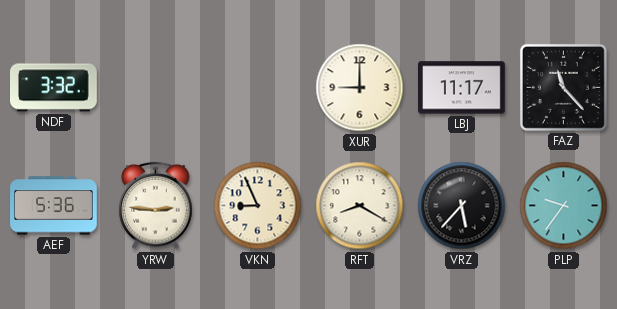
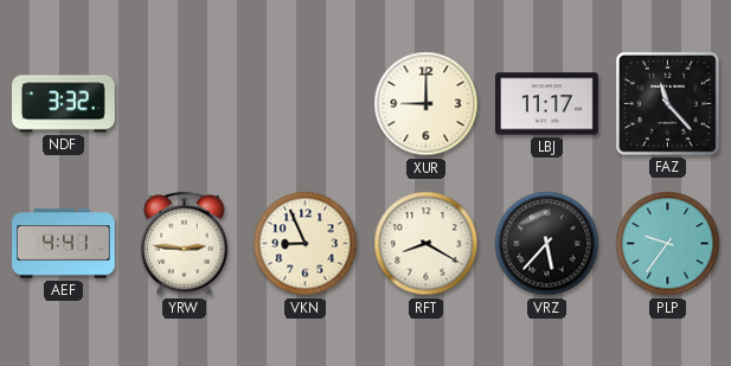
AEF: 5:36 -> 4:41 (64, 244)
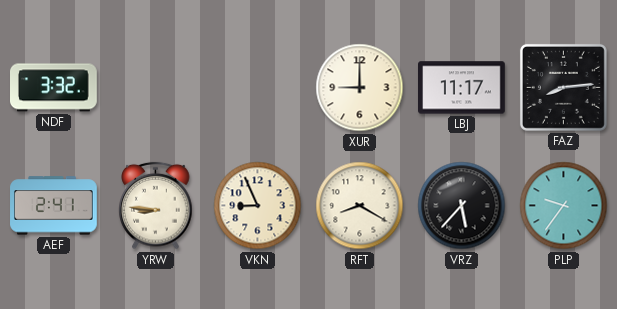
FAZ: 11:23 -> 8:14 (563, 87)
AEF: 4:41 -> 2:41 (54, 206)
YRW: 2:46 -> 8:46 (156, 206)
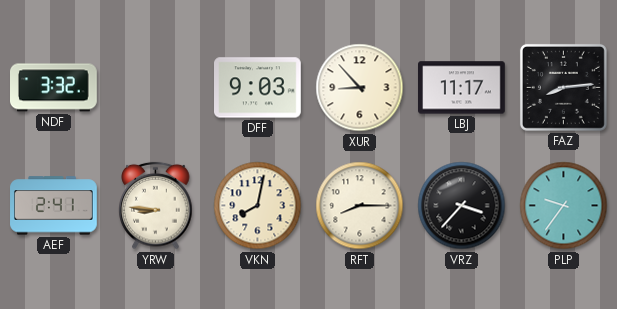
DFF: none -> 9:03 (258, 88)
XUR: 9:00 -> 8:53 (360, 88)
VKN: 8:56 -> 8:02 (258, 206)
RFT: 8:20 -> 8:15 (360, 206)
VRZ: 5:37 -> 3:37 (462, 206)
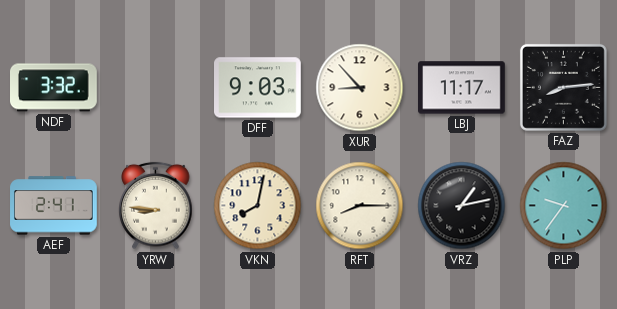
VRZ: 3:37 -> 1:13 (462, 206)
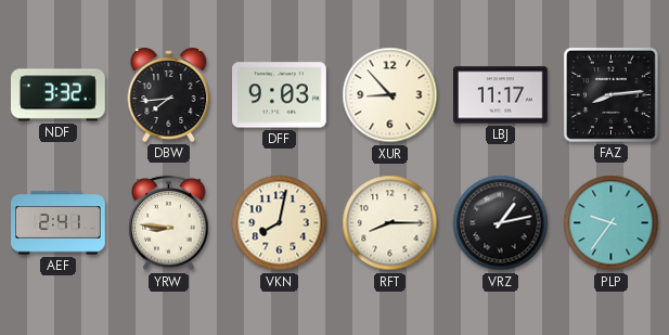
DBW: none -> 7:44 (169, 94)
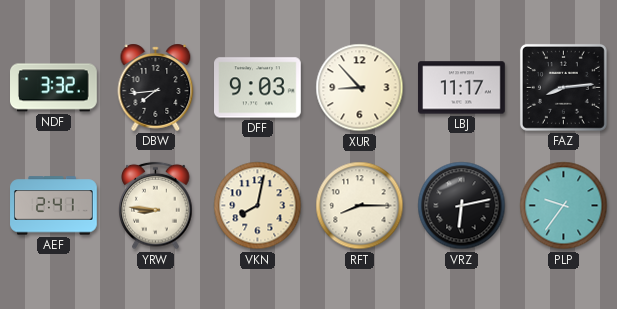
VRZ: 1:13 -> 6:13 (462, 206)
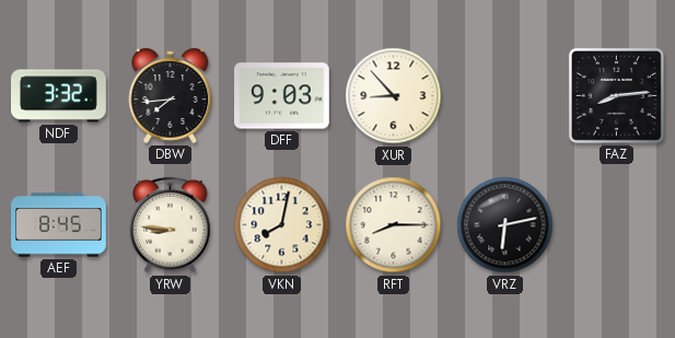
LBJ: 11:17 -> none (462, 88)
AEF: 2:41 -> 8:45 (59, 225)
PLP: 9:36 -> none (564, 206)
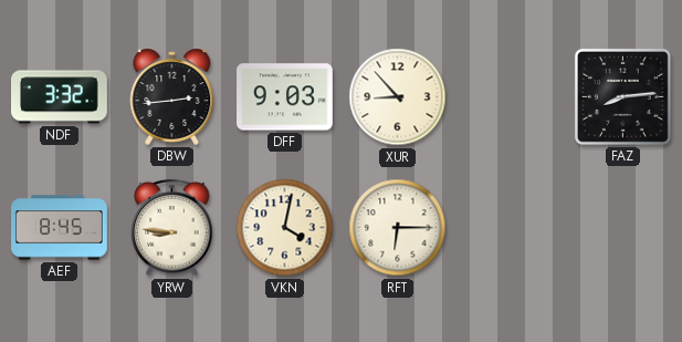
DBW: 7:44 -> 2:44 (172, 96)
VKN: 8:02 -> 4:02 (285, 228)
RFT: 8:15 -> 6:15 (398, 228)
VRZ: 6:13 -> none (505, 225)
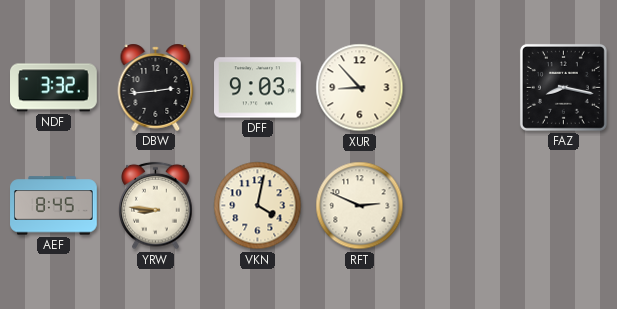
FAZ: 8:14 -> 8:17 (563, 87)
RFT: 6:15 -> 2:49 (360, 206)
